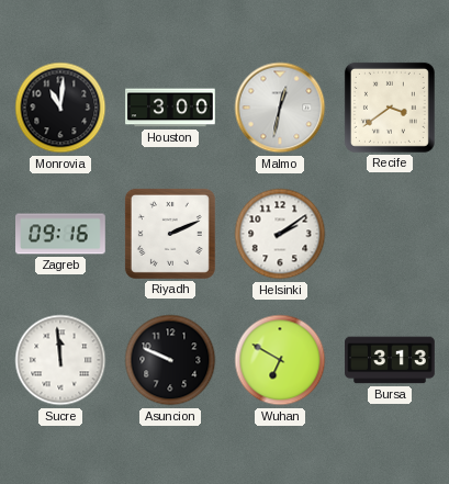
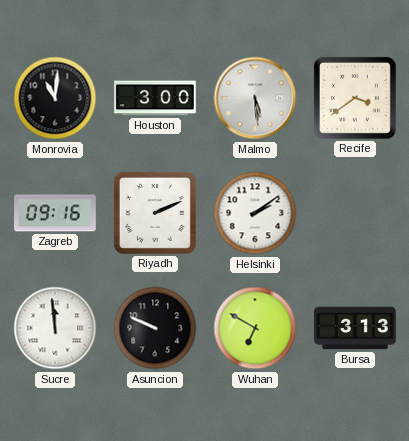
Malmo: 12:32 -> 5:29 (255, 98)
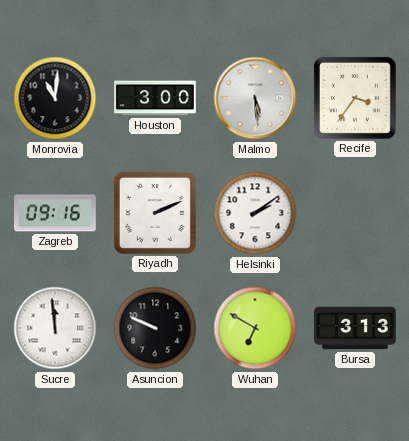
Recife: 3:39 -> 3:36 (355, 98)
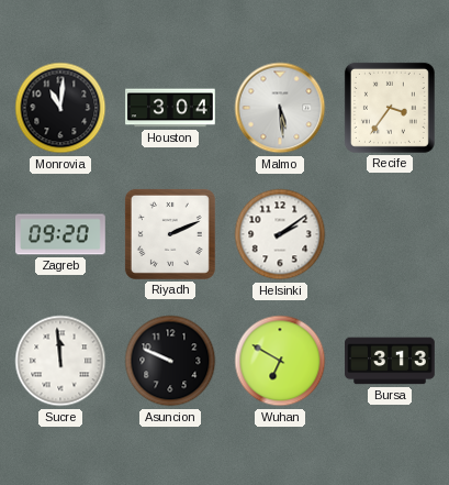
Houston: 3:00 -> 3:04 (170, 108)
Zagreb: 09:16 -> 09:20 (60, 234)
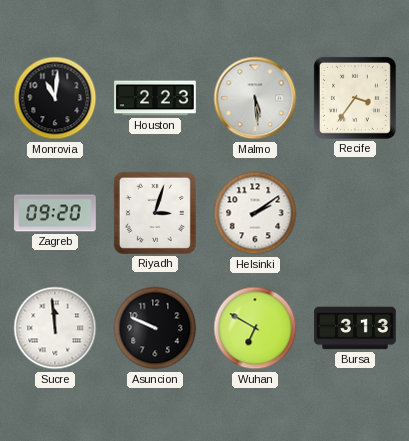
Houston: 3:04 -> 2:23 (155, 98)
Riyadh: 2:11 -> 3:03 (155, 213)
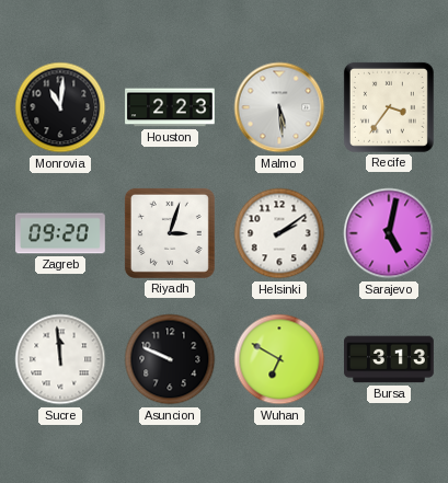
Sarajevo: none -> 5:02 (389, 233)
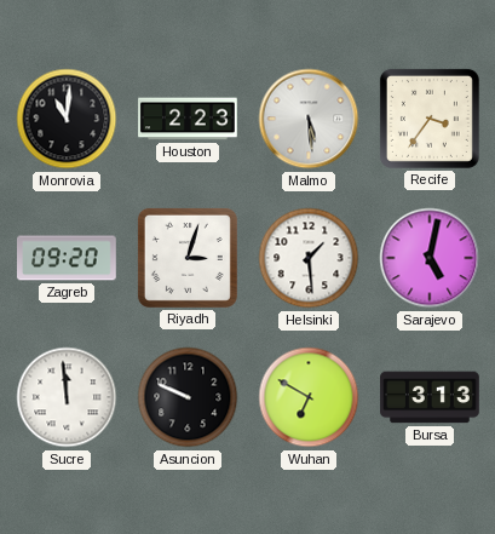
Helsinki: 2:09 -> 1:29 (309, 258)
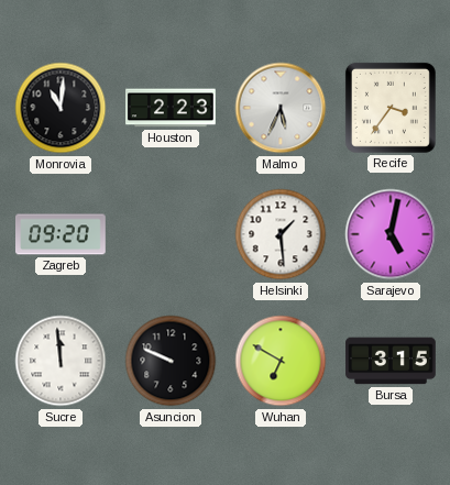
Malmo: 5:29 -> 5:34 (281, 108)
Riyadh: 3:03 -> none (188, 258)
Bursa: 3:13 -> 3:15 (391, 361)
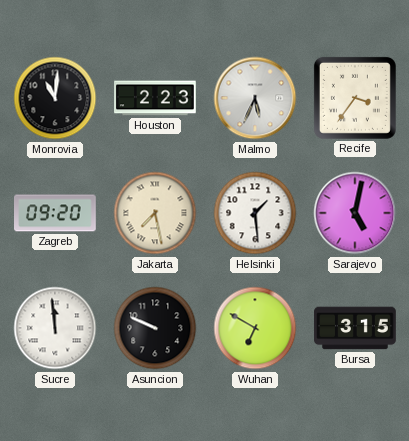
Jakarta: none -> 7:28 (155, 213)
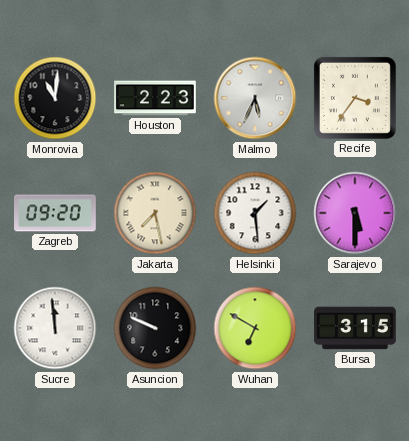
Sarajevo: 5:02 -> 5:30 (355, 213)
